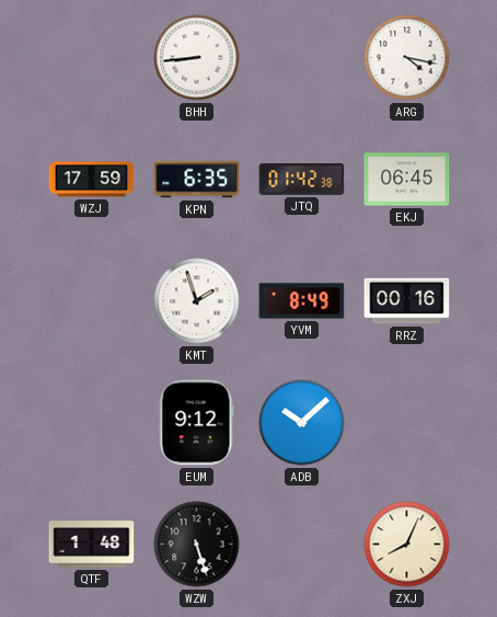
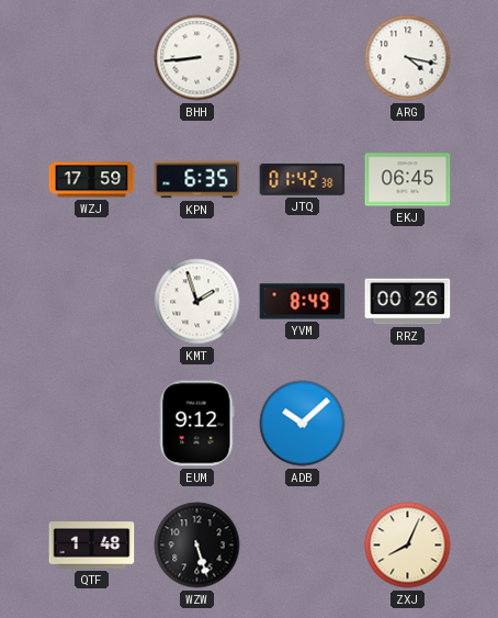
RRZ: 00:16 -> 00:26 (408, 302)
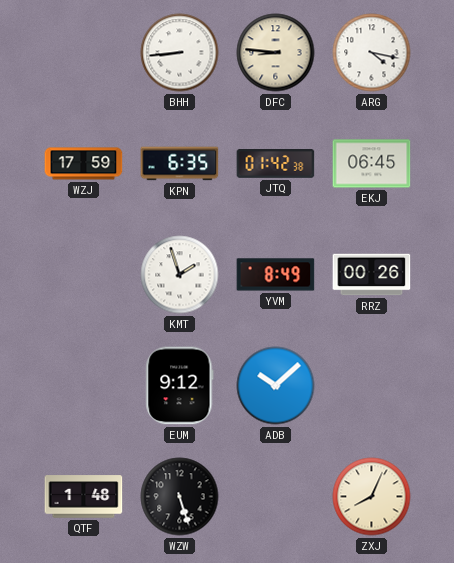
DFC: none -> 8:46 (276, 53)
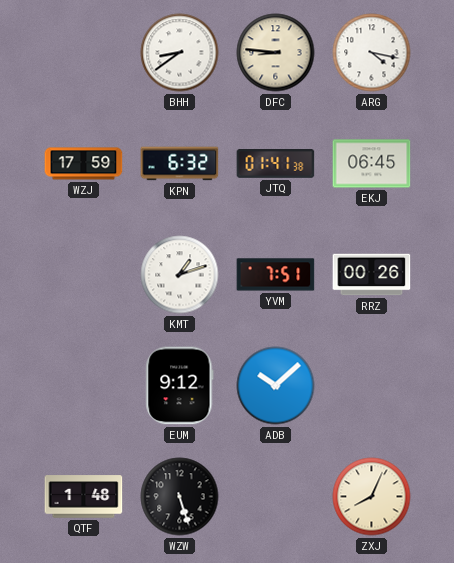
BHH: 8:44 -> 8:39 (180, 53)
KPN: 6:35 -> 6:32 (180, 164)
JTQ: 01:42 -> 01:41 (276, 164)
KMT: 1:57 -> 1:12 (180, 275)
YVM: 8:49 -> 7:51 (276, 275)
